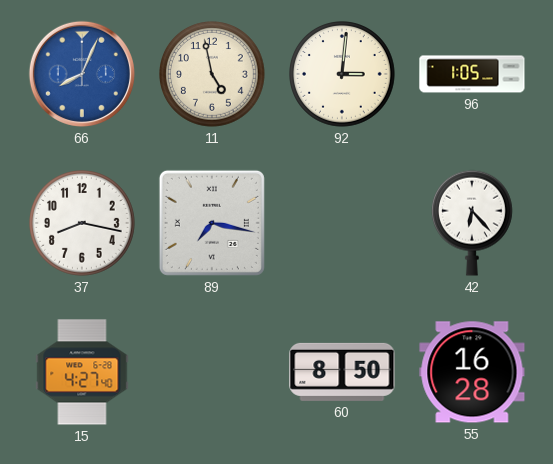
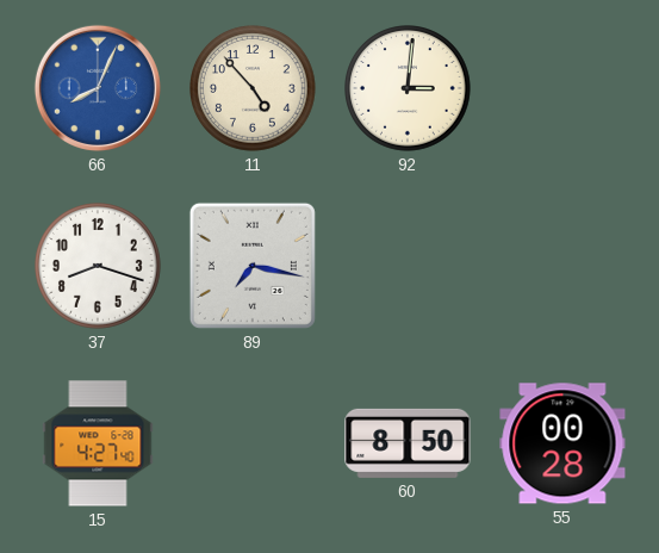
11: 4:58 -> 4:53 (254, 89)
96: 1:05 -> none (472, 74)
37: 8:17 -> 8:18 (99, 267)
42: 6:23 -> none (472, 223)
55: 16:28 -> 00:28 (562, 443)
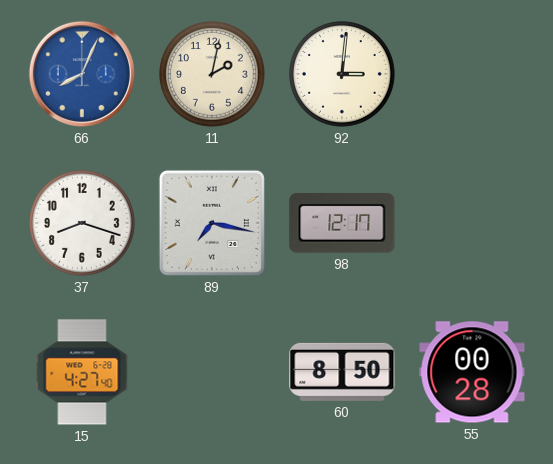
11: 4:53 -> 2:02 (213, 75)
98: none -> 12:17 (342, 224)
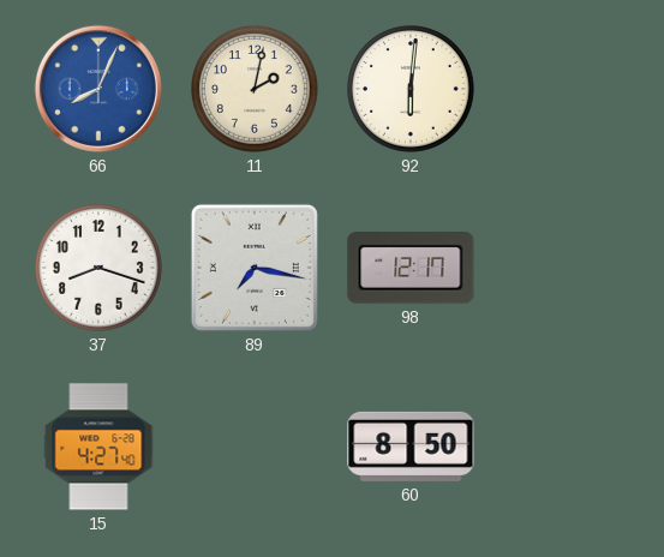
92: 3:01 -> 6:01 (412, 90)
55: 00:28 -> none (472, 372)
